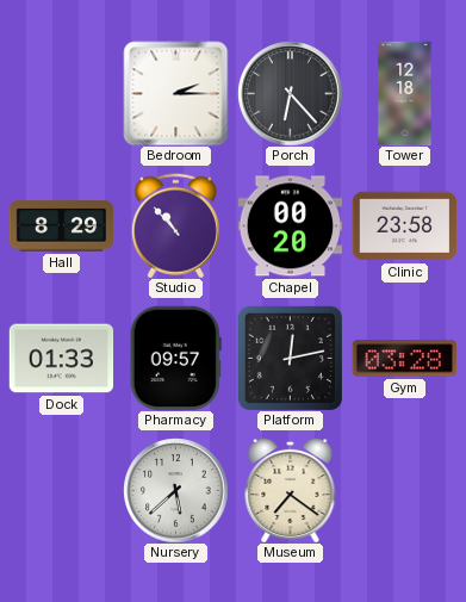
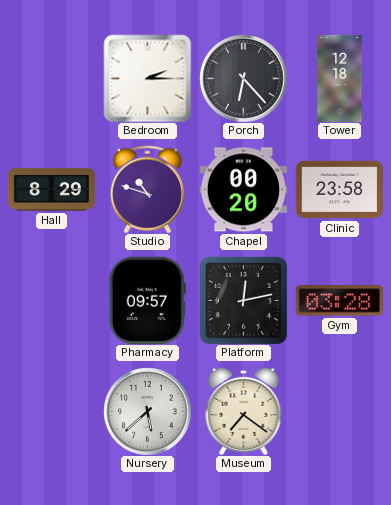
Studio: 10:53 -> 10:48 (147, 189)
Dock: 01:33 -> none (61, 359)
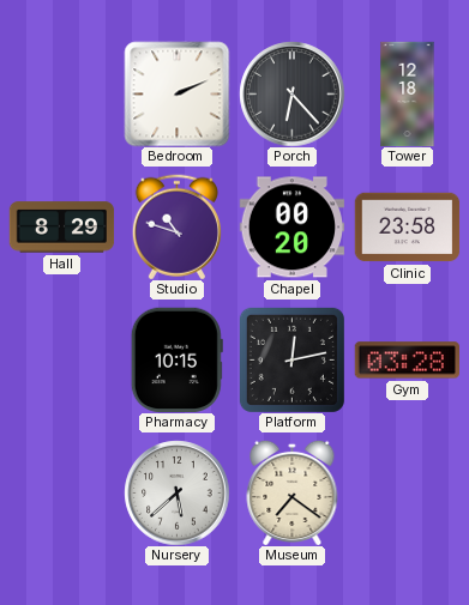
Bedroom: 2:15 -> 2:11 (176, 93)
Pharmacy: 09:57 -> 10:15 (176, 359)
